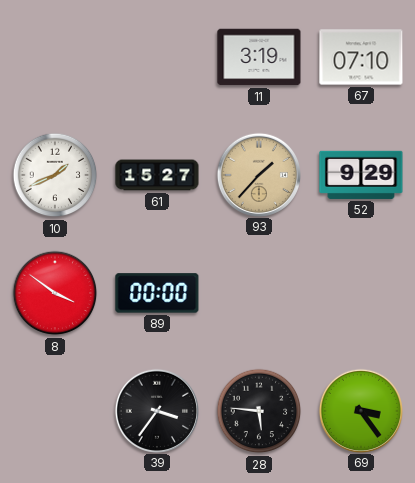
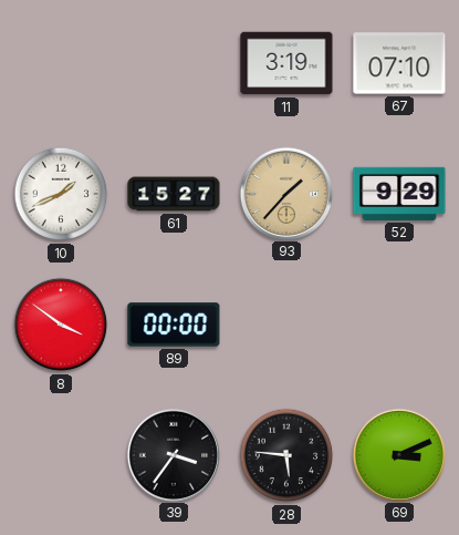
69: 3:24 -> 3:11 (398, 454)
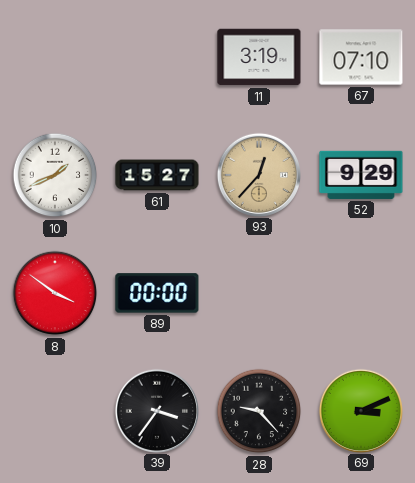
93: 1:37 -> 12:37 (258, 174)
28: 5:46 -> 9:23 (259, 411)
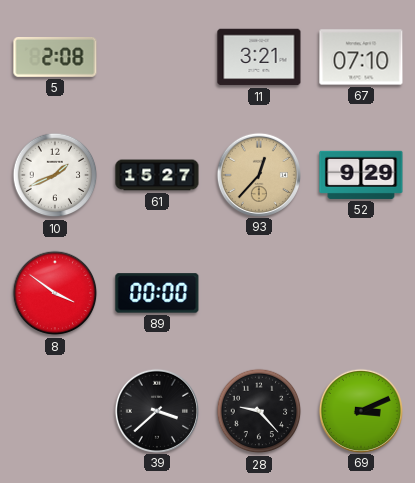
5: none -> 2:08 (55, 58)
11: 3:19 -> 3:21 (259, 57)
39: 3:36 -> 3:38 (156, 410)
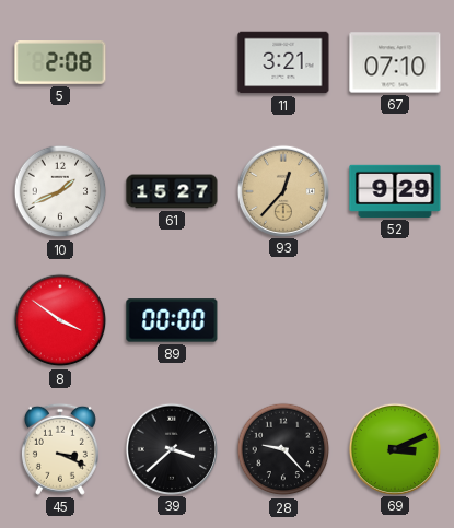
45: none -> 3:19 (60, 449)
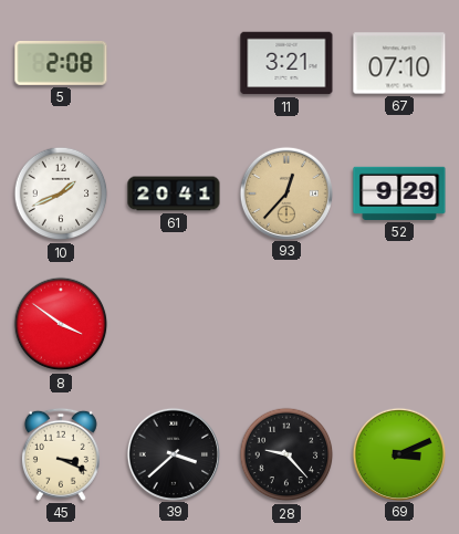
61: 15:27 -> 20:41 (174, 193)
89: 00:00 -> none (172, 320)
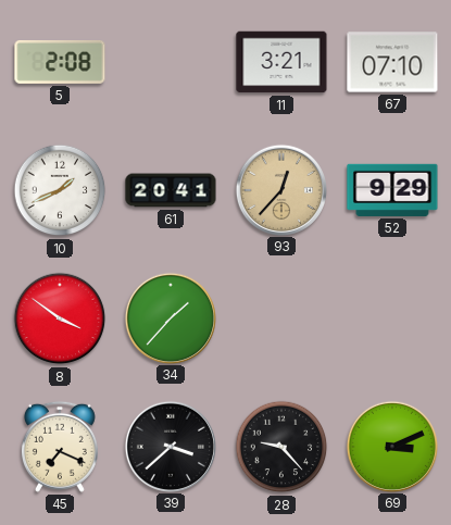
34: none -> 1:37 (170, 317)
45: 3:19 -> 7:19 (60, 447)
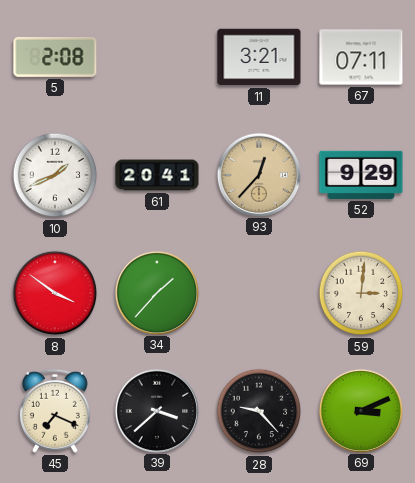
67: 07:10 -> 07:11 (361, 57)
59: none -> 3:01 (361, 293)
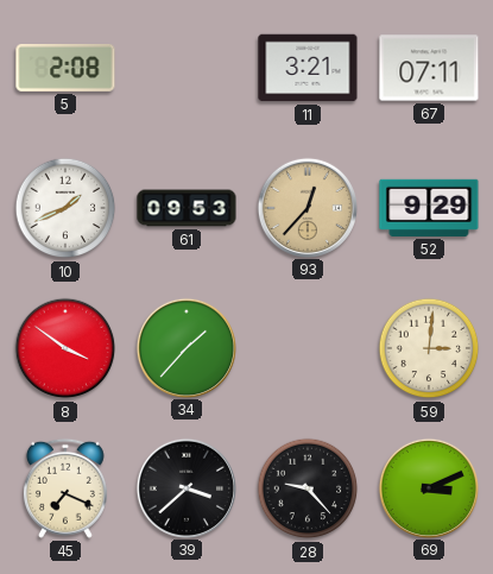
61: 20:41 -> 09:53 (187, 208)
